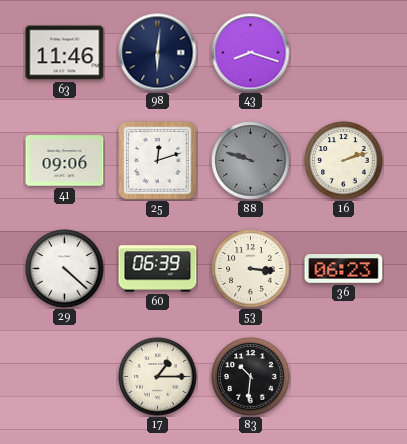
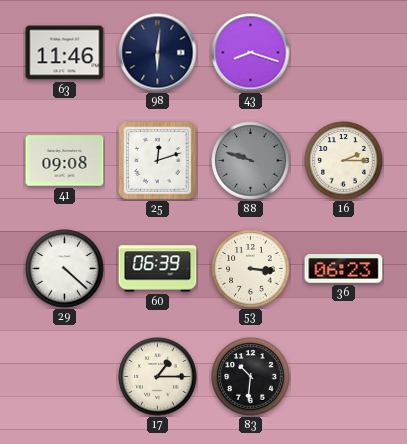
41: 09:06 -> 09:08 (65, 161)
16: 2:12 -> 2:15 (344, 161)
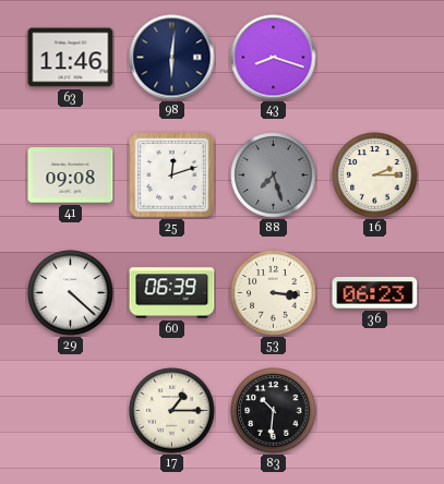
88: 9:48 -> 7:27 (274, 176)
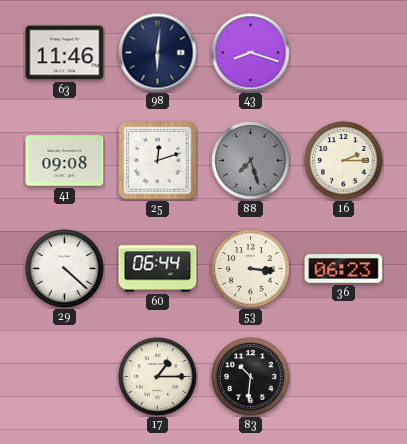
60: 06:39 -> 06:44 (158, 269)
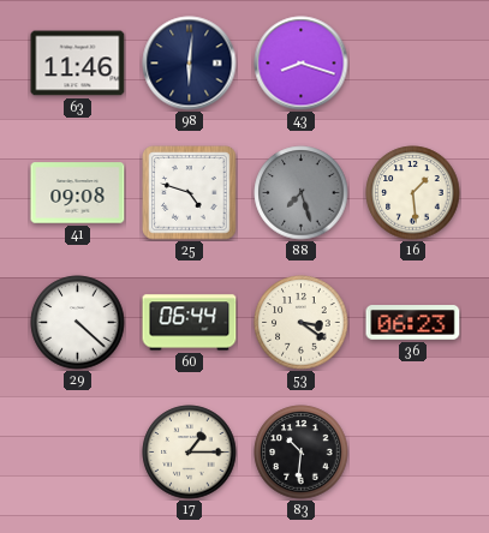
25: 12:12 -> 4:48 (190, 193)
16: 2:15 -> 1:29 (413, 193)
53: 3:16 -> 3:21 (302, 323)
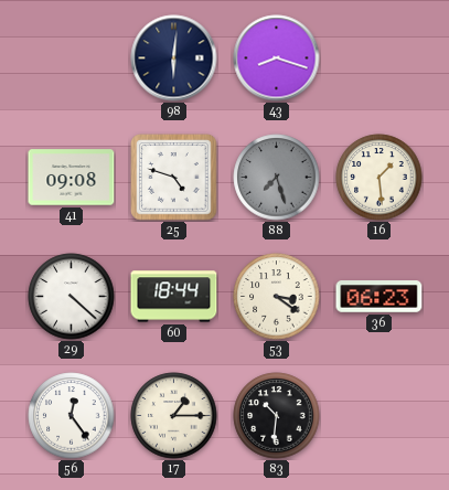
63: 11:46 -> none (78, 64)
60: 06:44 -> 18:44 (174, 297)
56: none -> 12:24 (72, 416)
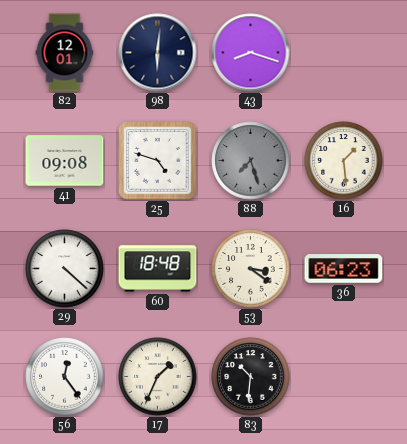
82: none -> 12:01 (65, 53)
60: 18:44 -> 18:48 (158, 269)
17: 1:15 -> 1:34 (158, 377)
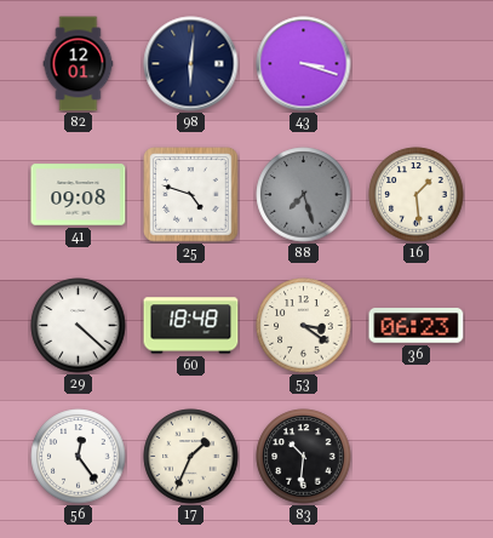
43: 8:18 -> 3:18 (304, 64)
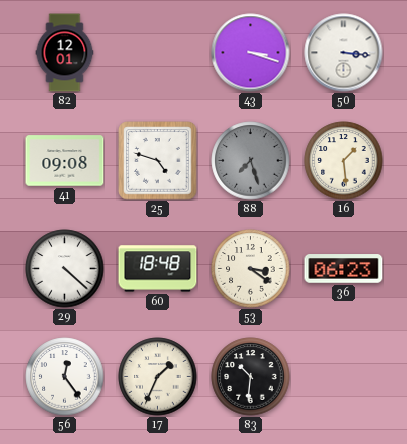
98: 6:01 -> none (191, 64)
50: none -> 3:16 (344, 53)
